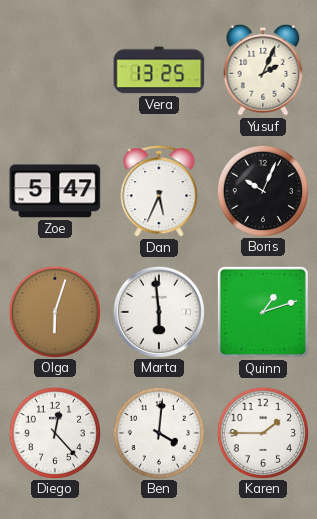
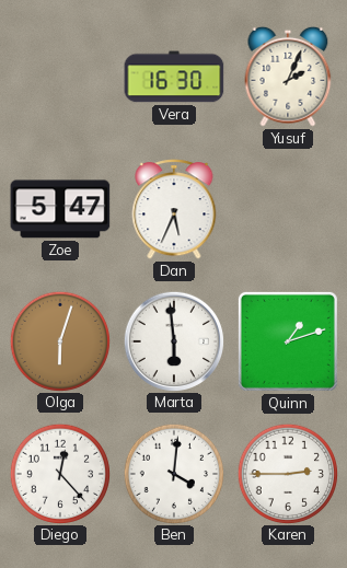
Vera: 13:25 -> 16:30 (174, 77)
Boris: 10:04 -> none (262, 190)
Karen: 1:45 -> 2:45 (287, 473)
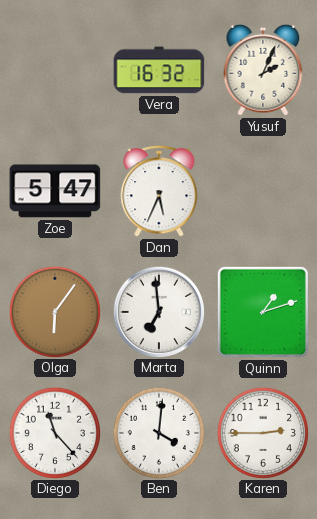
Vera: 16:30 -> 16:32 (159, 70)
Olga: 6:03 -> 6:06 (54, 311)
Marta: 5:59 -> 6:59 (158, 311)
Diego: 12:23 -> 11:23 (54, 432)
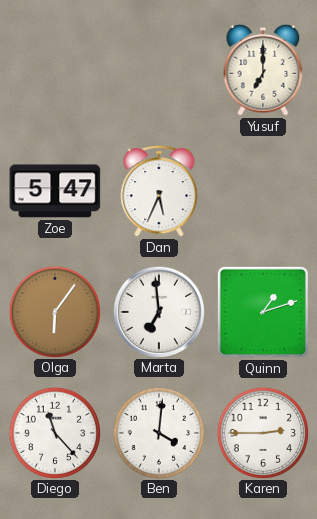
Vera: 16:32 -> none (159, 70)
Yusuf: 2:04 -> 7:00 (263, 70)
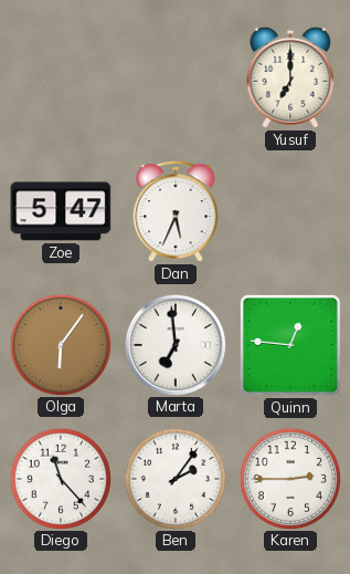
Quinn: 1:12 -> 12:46 (290, 345)
Ben: 4:01 -> 2:06 (174, 478)
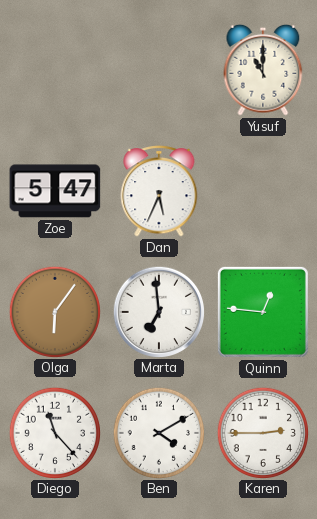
Yusuf: 7:00 -> 11:00 (263, 70)
Ben: 2:06 -> 4:10 (158, 432)
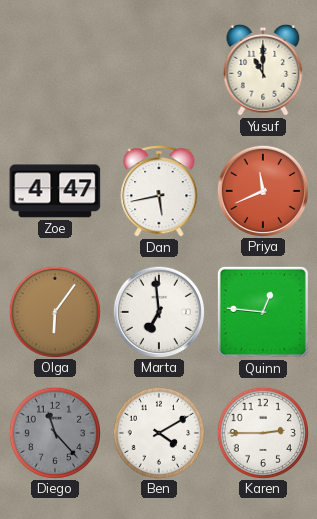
Zoe: 5:47 -> 4:47 (55, 191)
Dan: 5:34 -> 5:43 (159, 192)
Priya: none -> 11:41 (262, 190)
Diego dial: white -> grey (54, 432)
